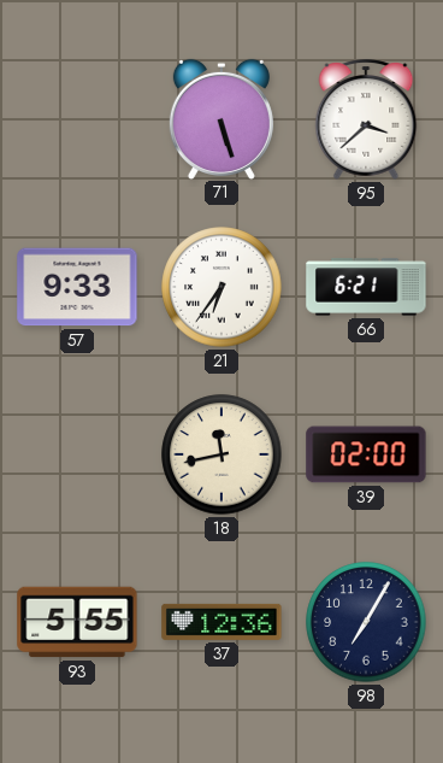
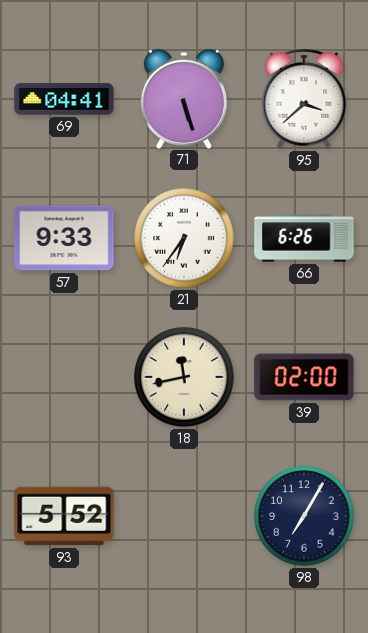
69: none -> 04:41 (64, 99)
66: 6:21 -> 6:26 (304, 238)
93: 5:55 -> 5:52 (64, 516)
37: 12:36 -> none (221, 622)
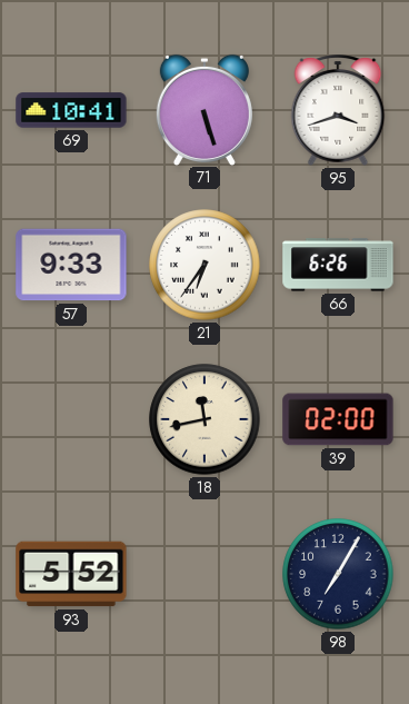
69: 04:41 -> 10:41 (71, 110)
95: 3:38 -> 3:42 (338, 110)
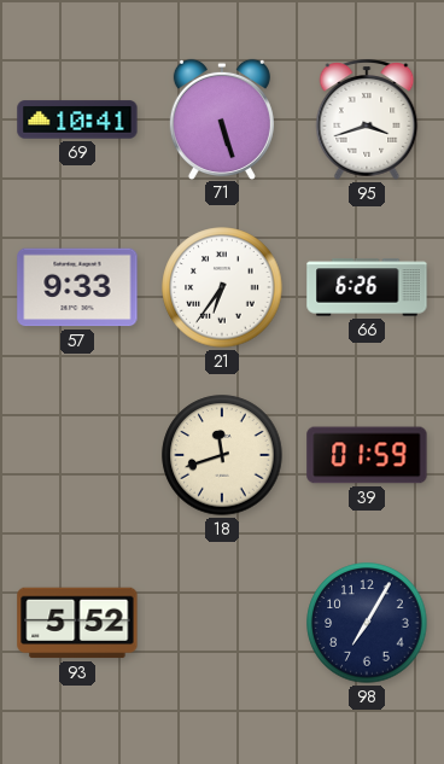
18: 11:43 -> 11:42 (222, 455)
39: 02:00 -> 01:59 (367, 455)
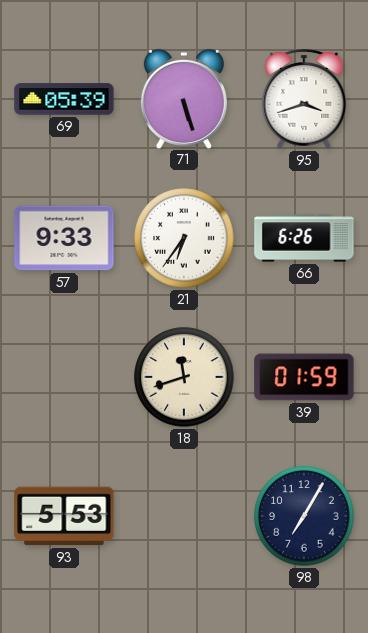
69: 10:41 -> 05:39 (64, 99)
93: 5:52 -> 5:53 (64, 516)
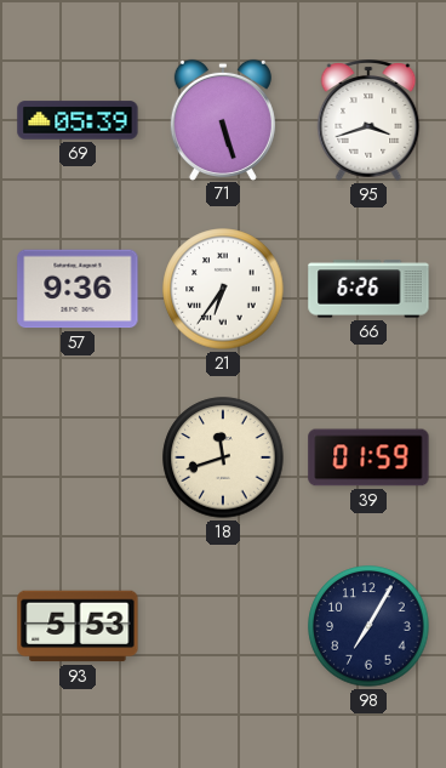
57: 9:33 -> 9:36 (78, 289)
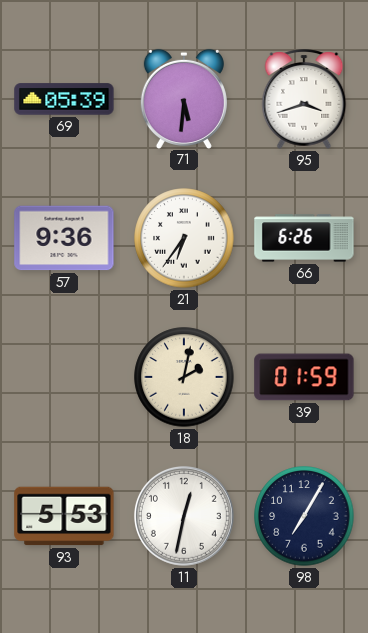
71: 5:27 -> 5:31 (184, 98)
18: 11:42 -> 2:02 (184, 377)
11: none -> 12:32 (184, 516)
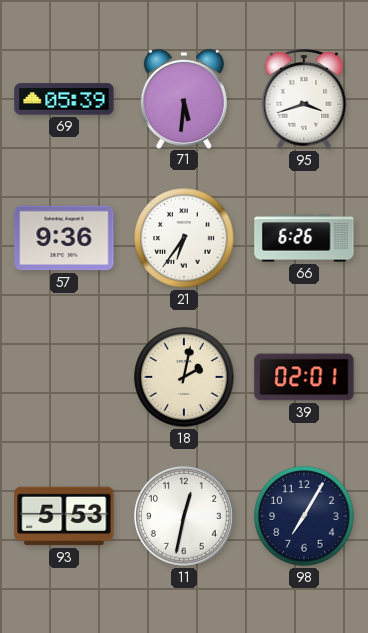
39: 01:59 -> 02:01 (304, 377)
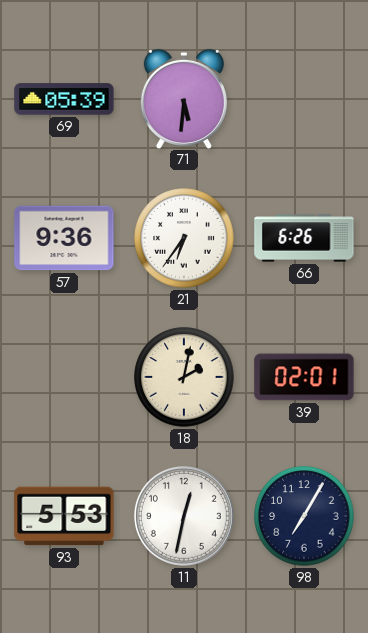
95: 3:42 -> none (304, 99)
